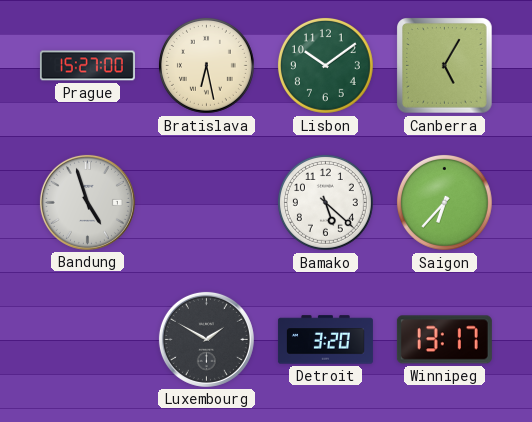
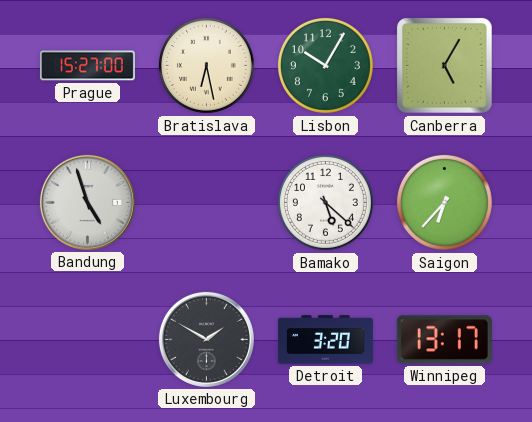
Lisbon: 10:09 -> 10:05 (325, 65)
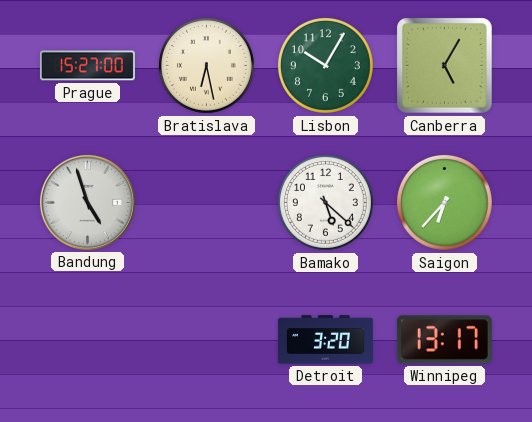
Luxembourg: 1:50 -> none (206, 339)
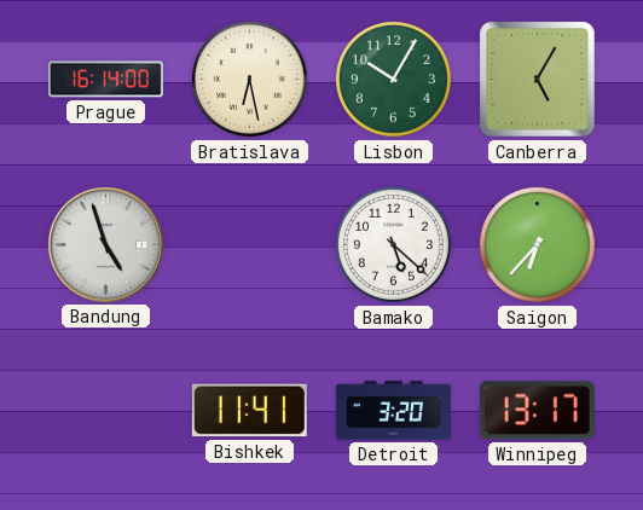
Prague: 15:27 -> 16:14 (105, 80)
Bishkek: none -> 11:41 (249, 411)
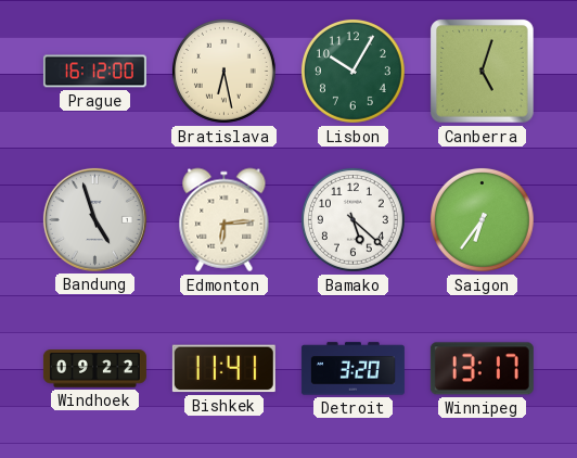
Prague: 16:14 -> 16:12 (94, 72)
Canberra: 5:05 -> 5:03 (483, 72)
Edmonton: none -> 6:14 (225, 220)
Saigon: 6:37 -> 6:36 (482, 219)
Windhoek: none -> 09:22 (94, 369)
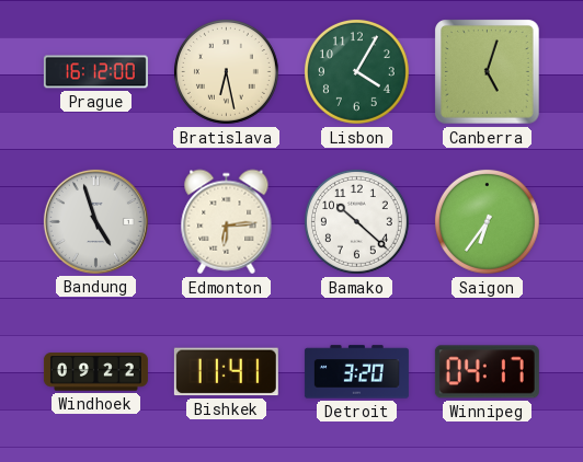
Lisbon: 10:05 -> 4:05 (356, 71)
Bamako: 5:22 -> 10:22 (356, 221)
Winnipeg: 13:17 -> 04:17 (487, 372)
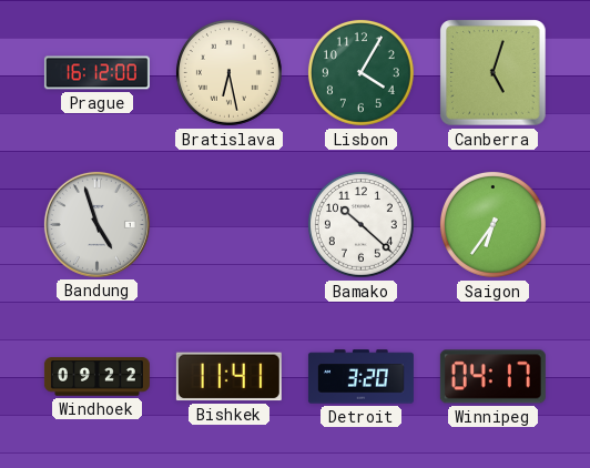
Edmonton: 6:14 -> none (227, 222)
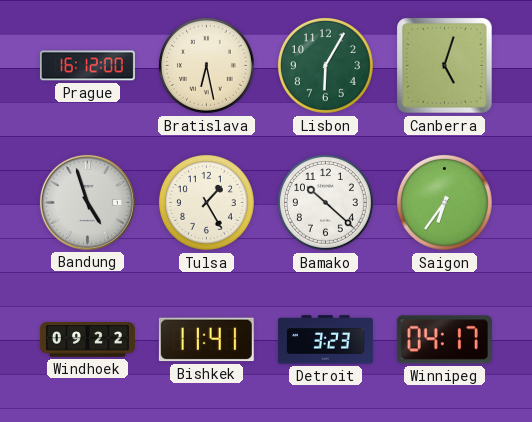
Lisbon: 4:05 -> 6:05 (325, 65)
Tulsa: none -> 1:25 (206, 202)
Detroit: 3:20 -> 3:23 (325, 340)
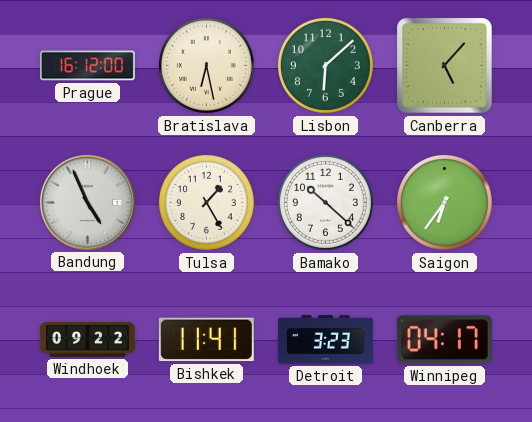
Lisbon: 6:05 -> 6:08 (325, 65)
Canberra: 5:03 -> 5:07 (445, 66)
Bandung: 4:57 -> 4:56 (87, 202)
